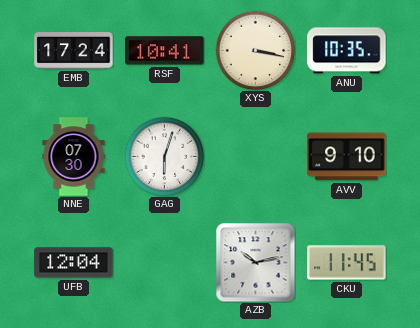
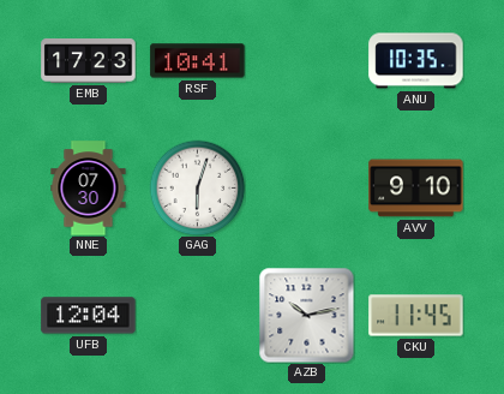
EMB: 17:24 -> 17:23 (89, 61)
XYS: 3:17 -> none (255, 50)
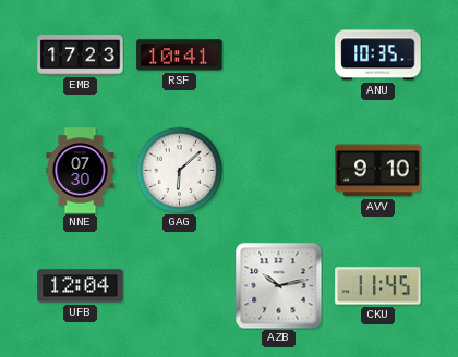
GAG: 6:03 -> 6:08 (179, 170)
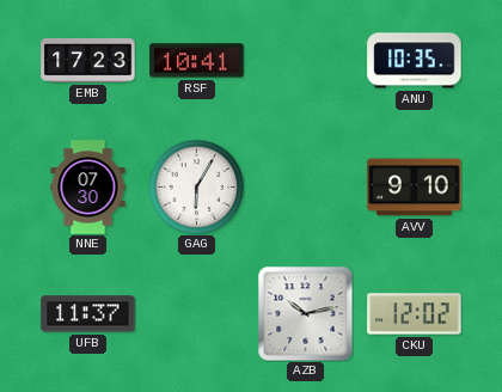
GAG: 6:08 -> 6:05 (196, 186)
UFB: 12:04 -> 11:37 (88, 314)
CKU: 11:45 -> 12:02 (415, 314)
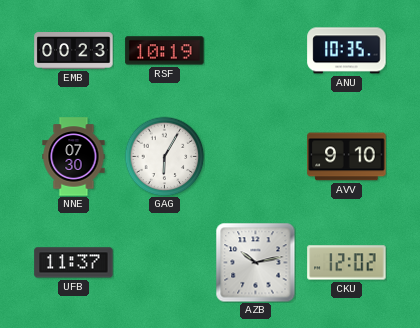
EMB: 17:23 -> 00:23 (74, 51)
RSF: 10:41 -> 10:19 (165, 51)
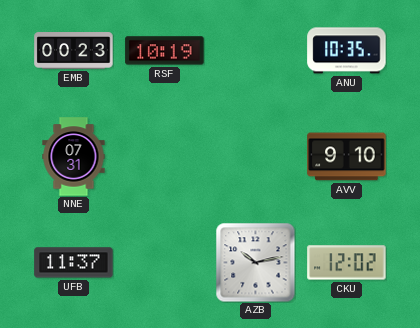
NNE: 07:30 -> 07:31 (74, 157)
GAG: 6:05 -> none (164, 156)
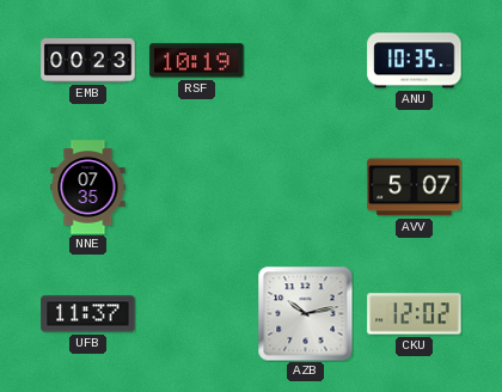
NNE: 07:31 -> 07:35 (88, 188)
AVV: 9:10 -> 5:07 (415, 188)
